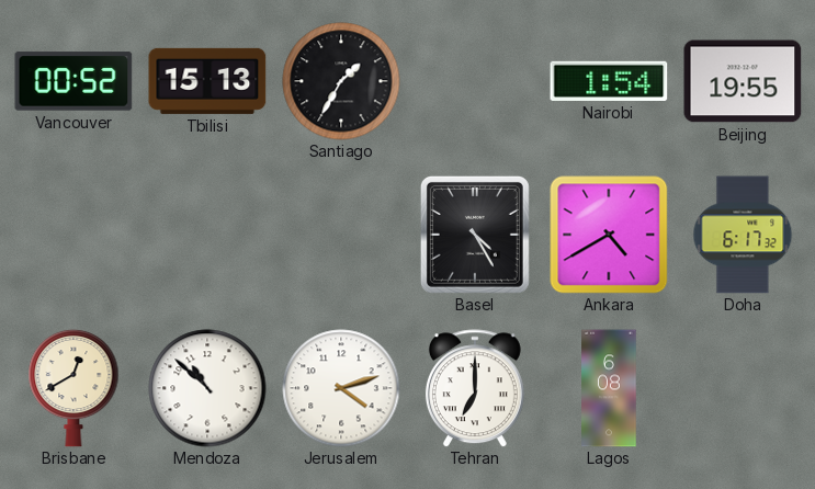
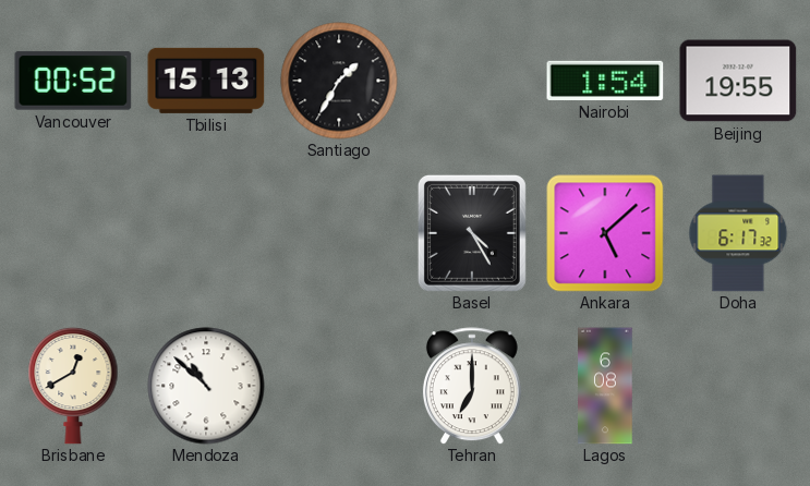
Ankara: 4:40 -> 5:08 (605, 233)
Jerusalem: 4:12 -> none (341, 388)
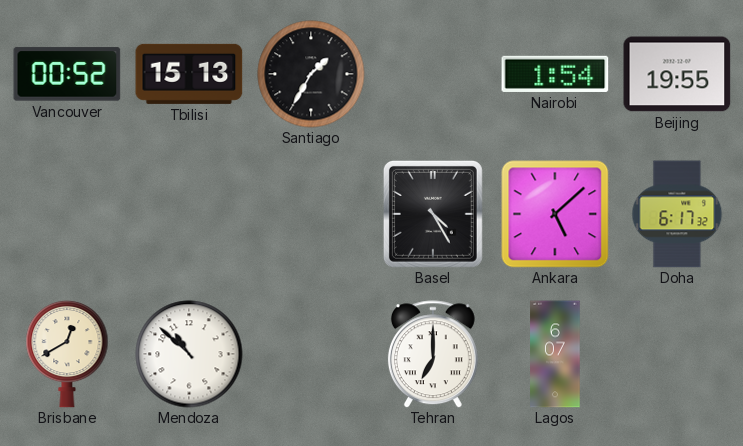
Lagos: 6:08 -> 6:07 (555, 354)
